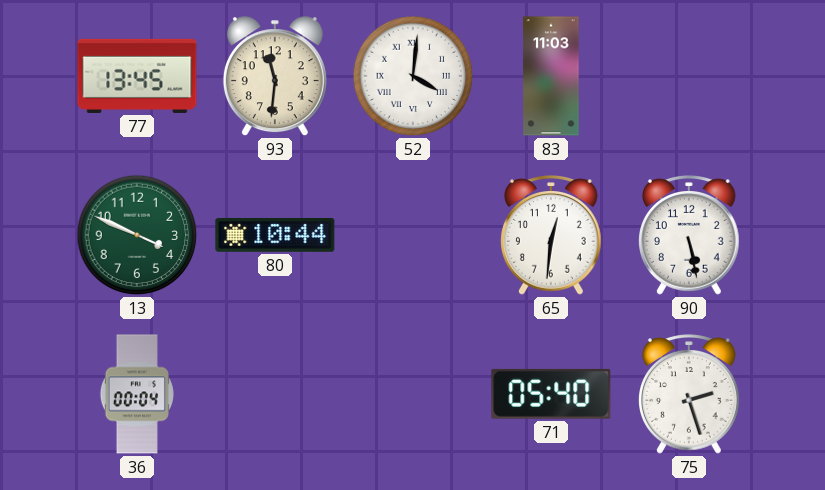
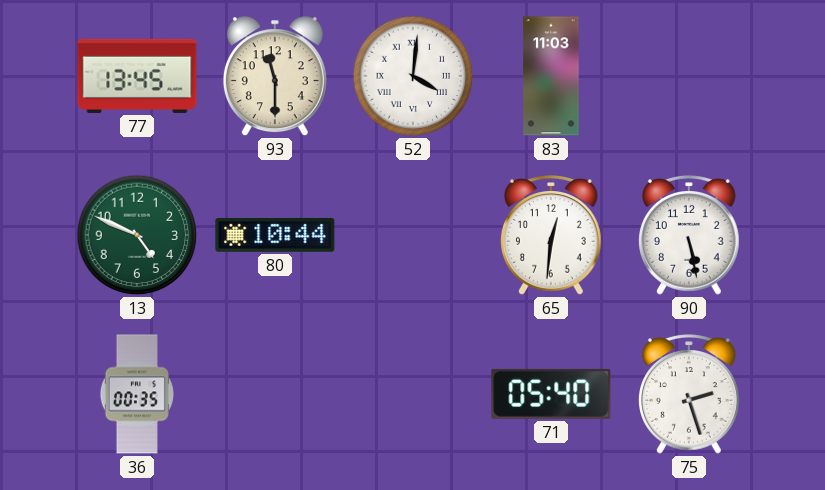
93: 11:31 -> 11:30 (275, 77)
13: 3:49 -> 4:49 (137, 235)
36: 00:04 -> 00:35 (137, 394)
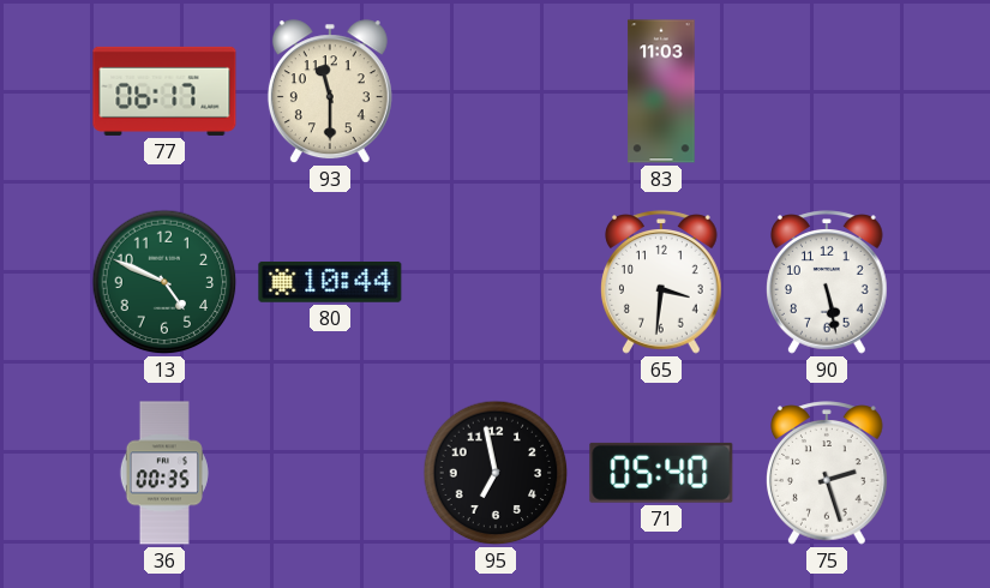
77: 13:45 -> 06:17 (164, 91)
52: 4:01 -> none (413, 76)
65: 12:31 -> 3:31 (662, 282)
95: none -> 6:58 (496, 473)
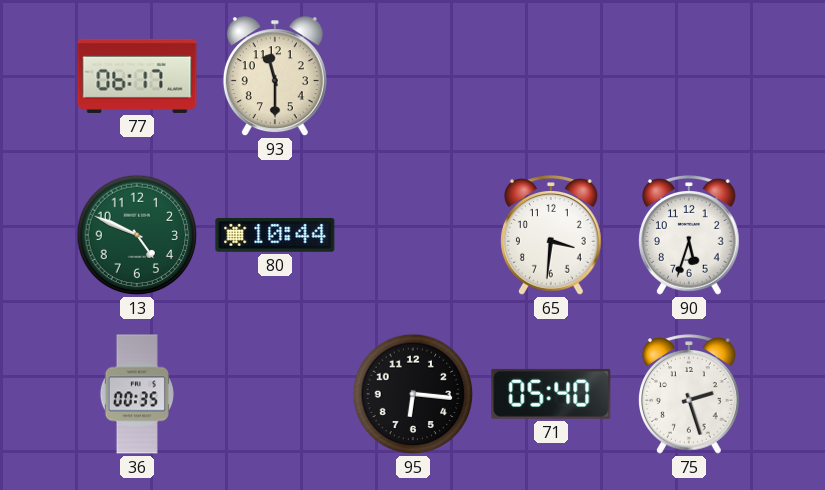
83: 11:03 -> none (661, 91)
90: 5:28 -> 5:33 (690, 235)
95: 6:58 -> 6:16 (413, 394)
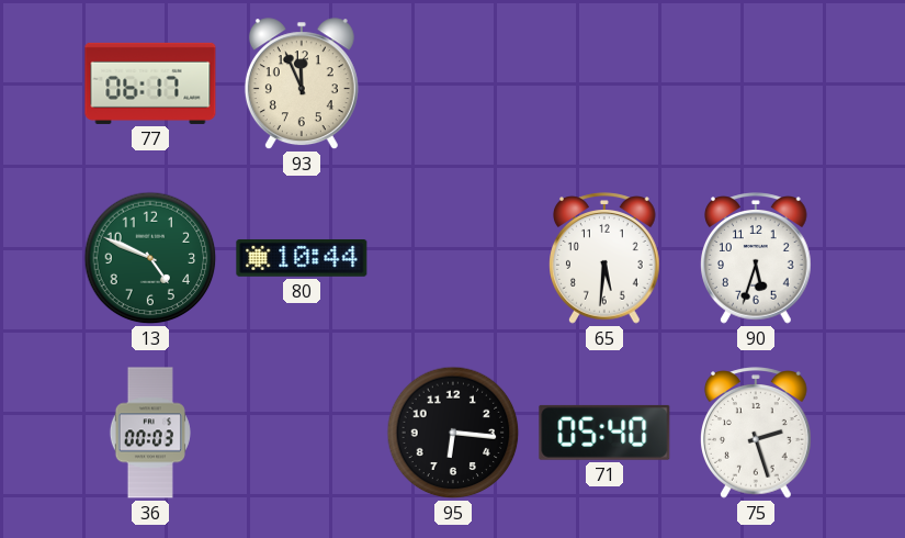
93: 11:30 -> 11:56 (302, 85)
65: 3:31 -> 5:31 (606, 258)
36: 00:35 -> 00:03 (150, 433)
